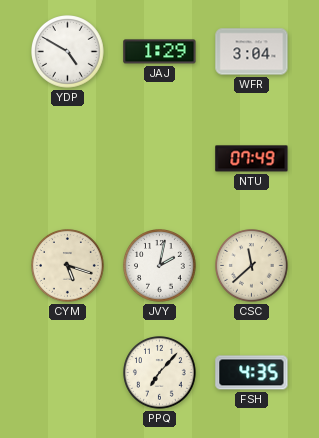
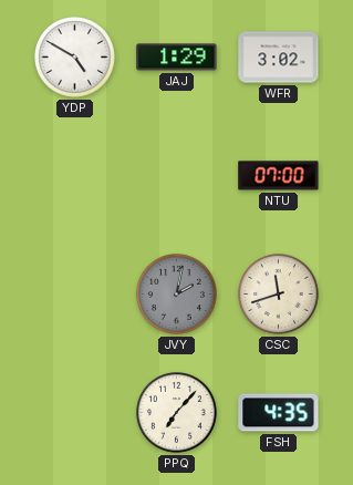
WFR: 3:04 -> 3:02 (279, 58)
NTU: 07:49 -> 07:00 (279, 176)
CYM: 5:18 -> none (68, 266)
JVY dial: white -> grey (177, 295)
CSC: 11:38 -> 11:42 (279, 295)
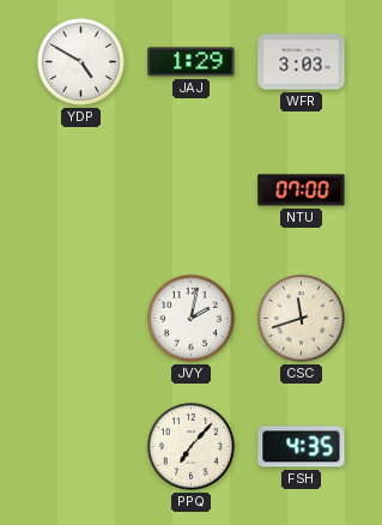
WFR: 3:02 -> 3:03 (302, 62)
JVY dial: grey -> white (192, 319)
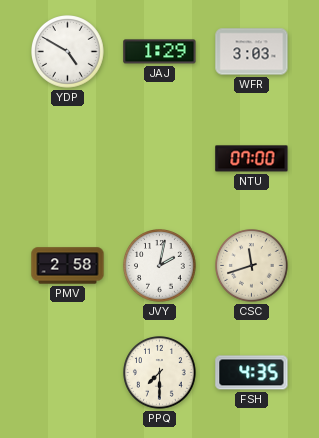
PMV: none -> 2:58 (68, 266)
PPQ: 7:07 -> 7:30 (160, 373)
